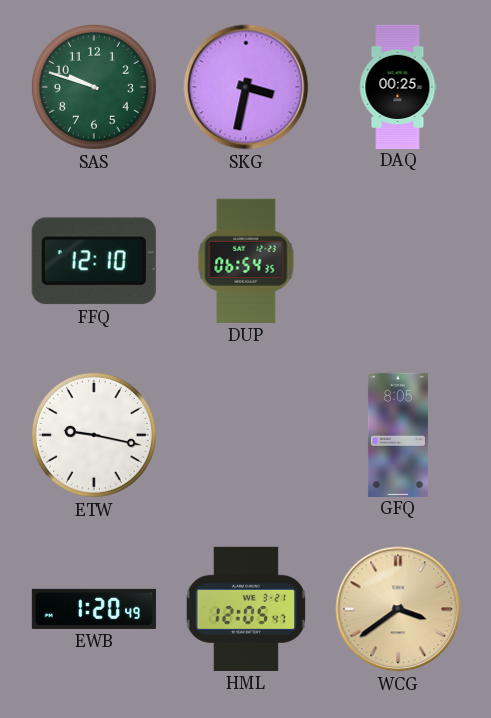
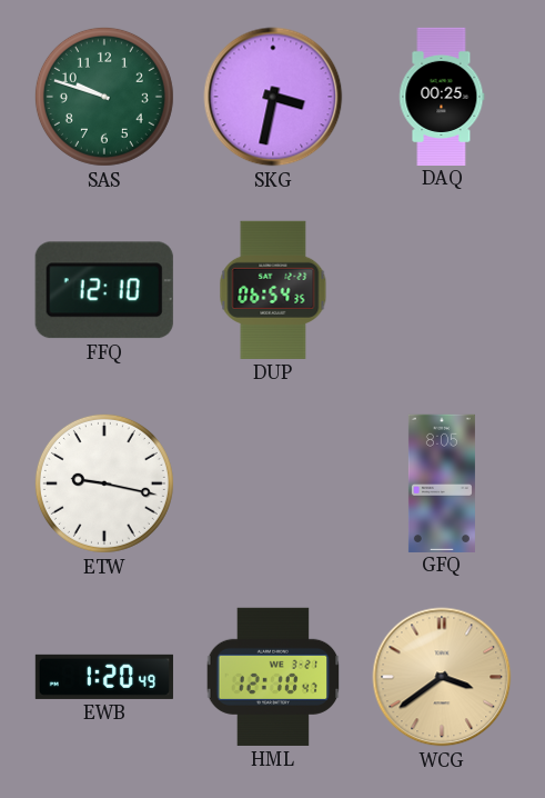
HML: 12:05 -> 12:10 (273, 677)
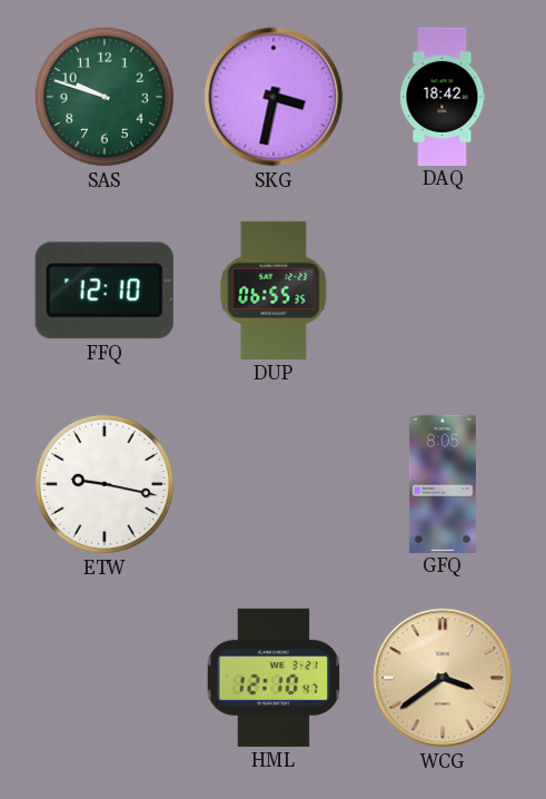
DAQ: 00:25 -> 18:42 (443, 96)
DUP: 06:54 -> 06:55 (274, 290)
EWB: 1:20 -> none (104, 677)
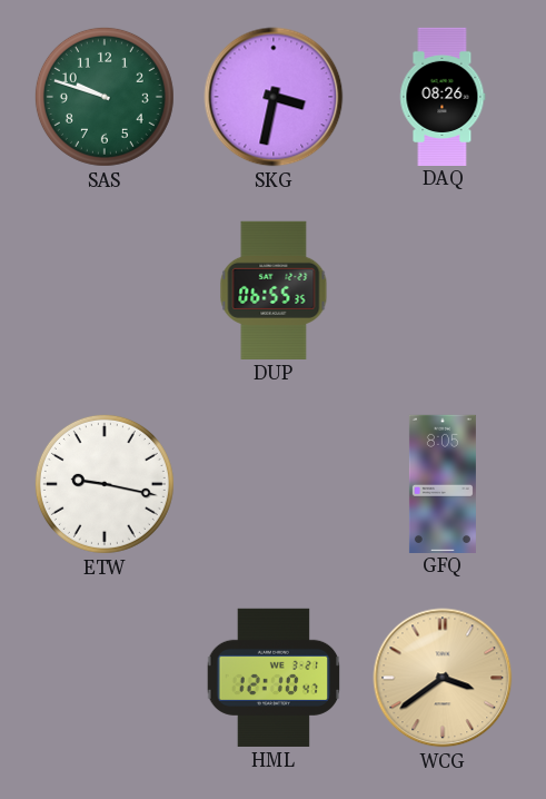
DAQ: 18:42 -> 08:26 (443, 96)
FFQ: 12:10 -> none (105, 290)
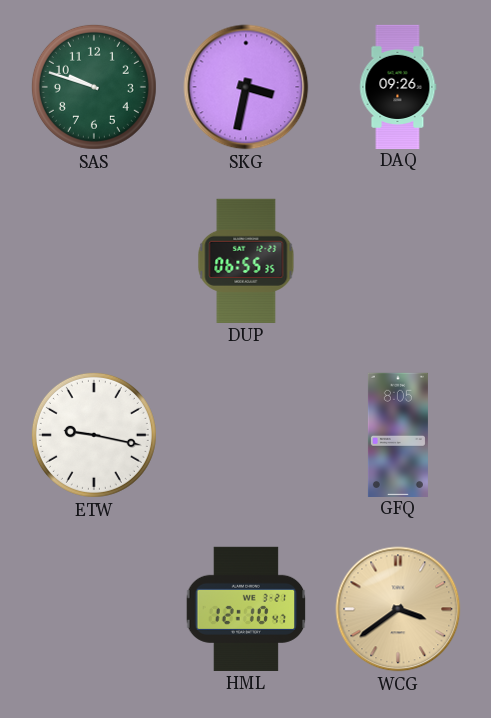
DAQ: 08:26 -> 09:26 (398, 86)
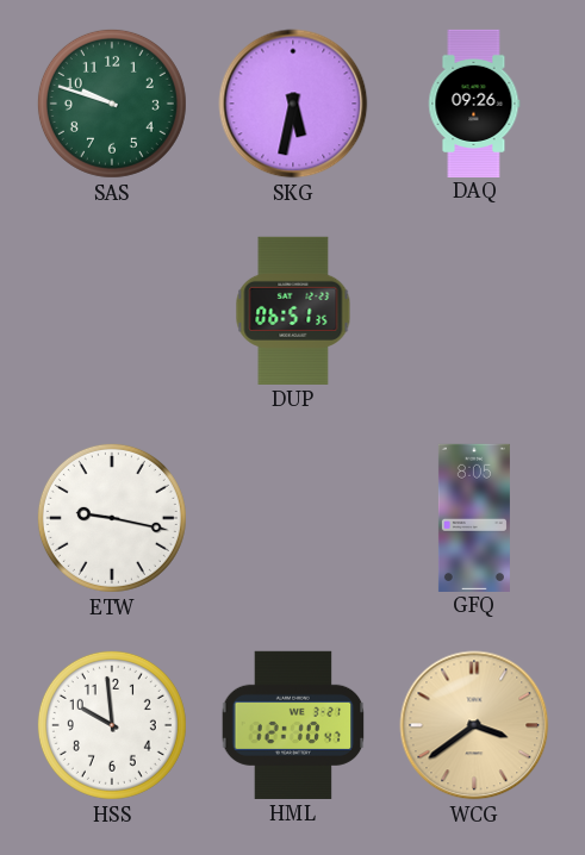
SKG: 3:32 -> 5:32 (293, 104)
DUP: 06:55 -> 06:51 (293, 311)
HSS: none -> 9:59 (112, 725)
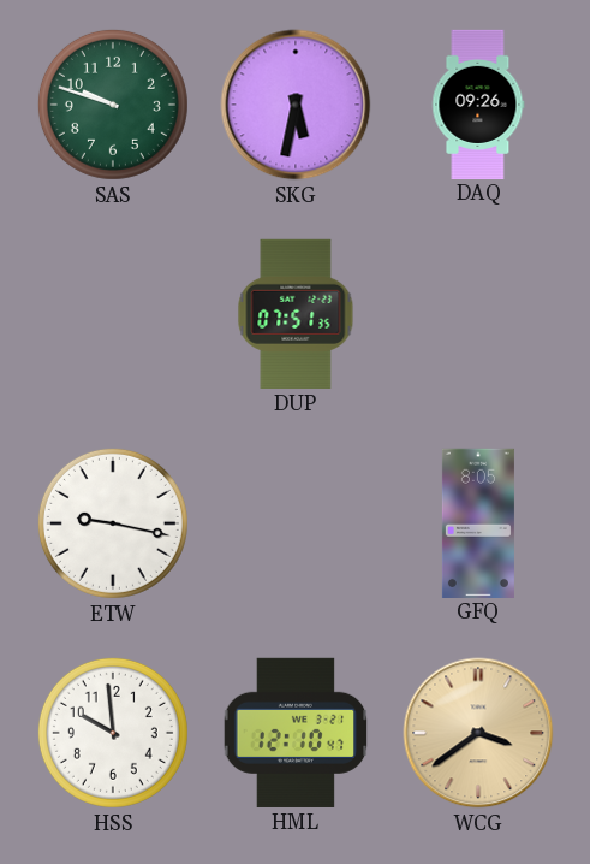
DUP: 06:51 -> 07:51 (296, 314)
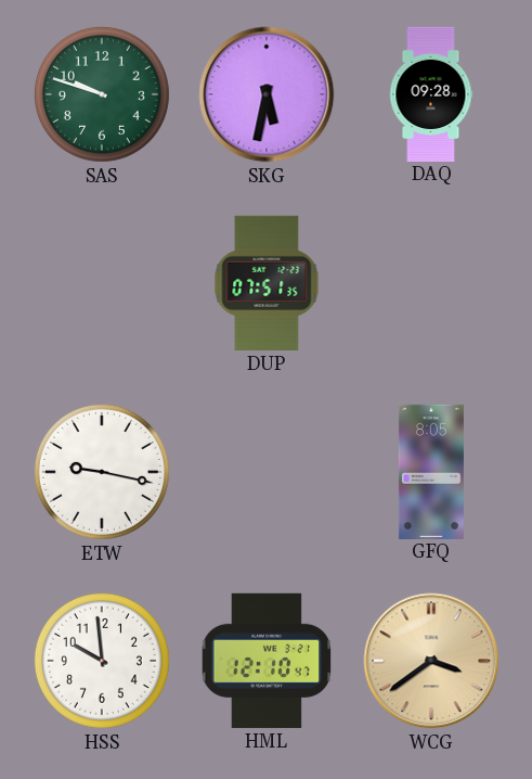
DAQ: 09:26 -> 09:28 (431, 93)
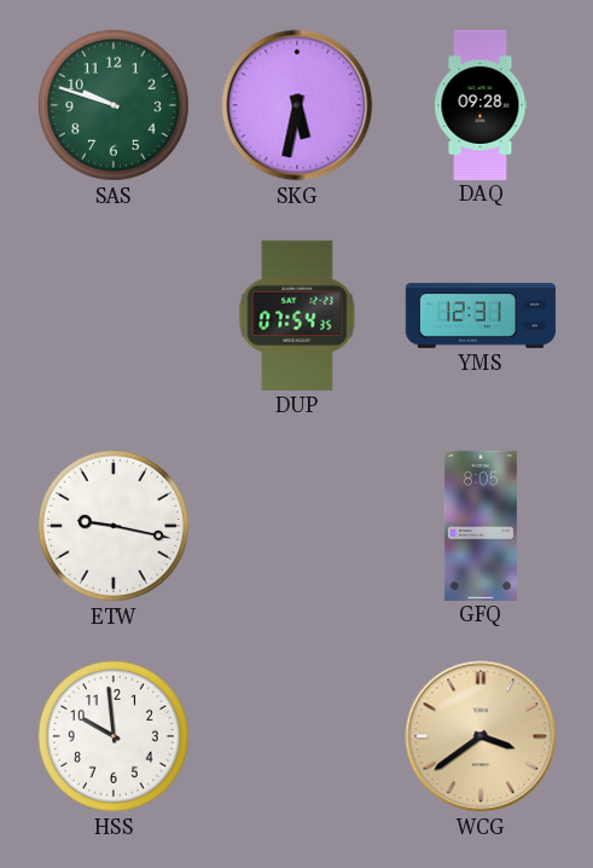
DUP: 07:51 -> 07:54 (297, 316)
YMS: none -> 12:31 (479, 317)
HML: 12:10 -> none (267, 661)
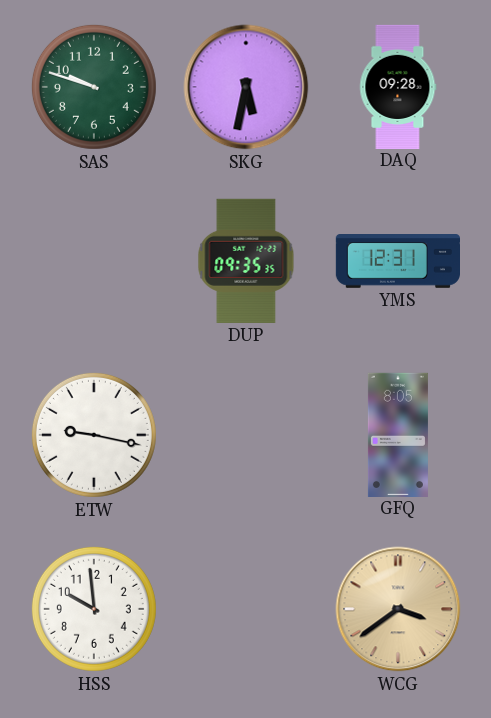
DUP: 07:54 -> 09:35 (246, 261)
